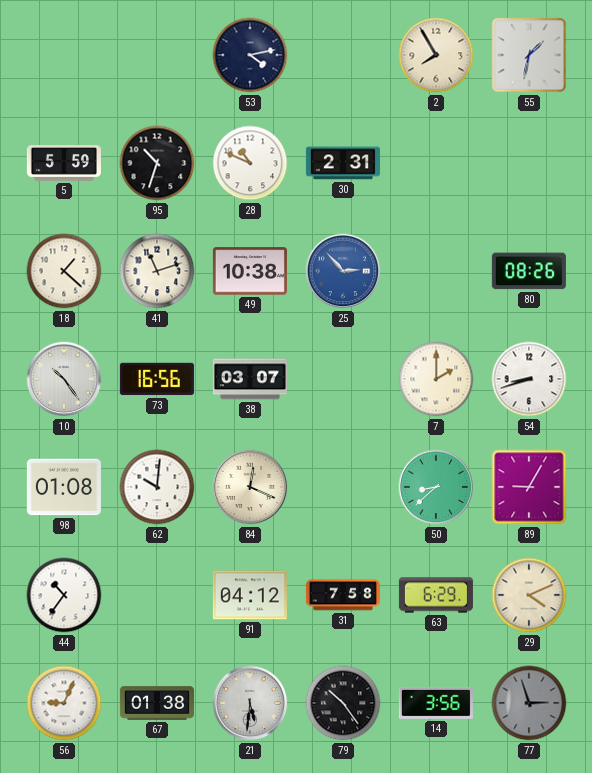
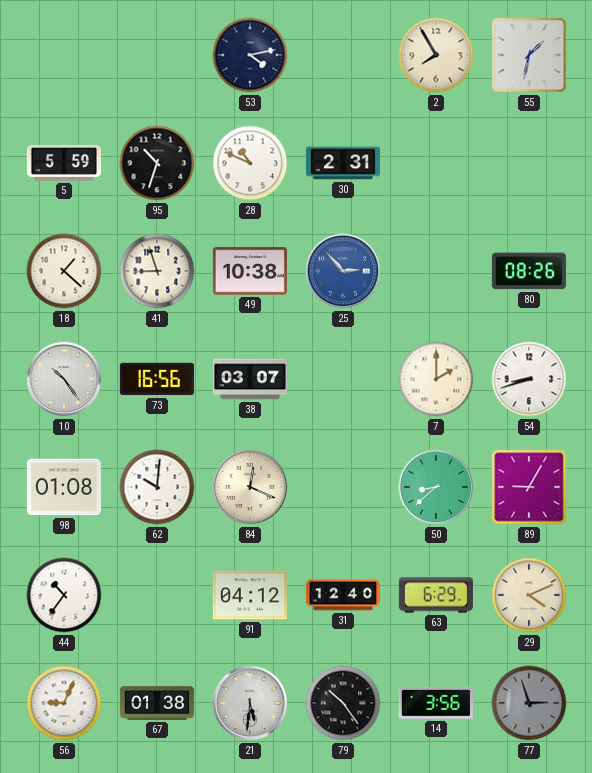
41: 11:12 -> 8:57 (157, 271)
31: 7:58 -> 12:40 (343, 595)
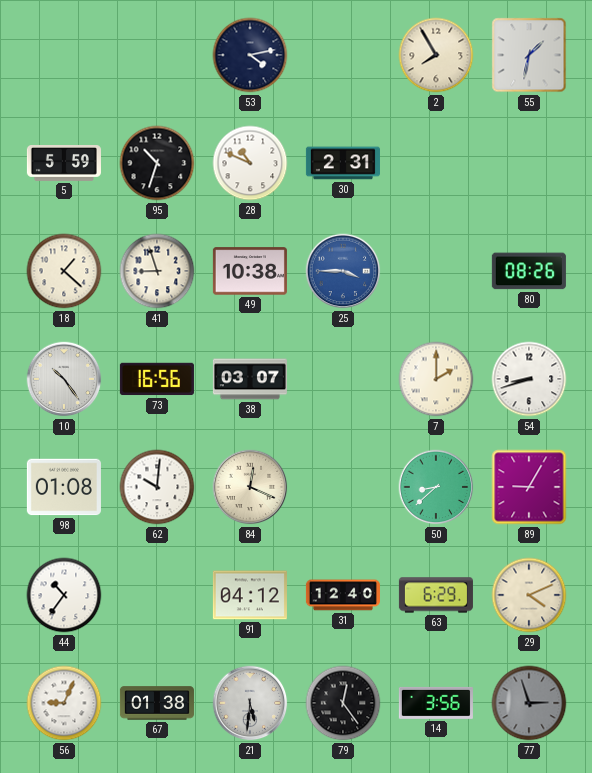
25: 2:53 -> 3:45 (343, 271)
79: 10:24 -> 12:24 (343, 703)
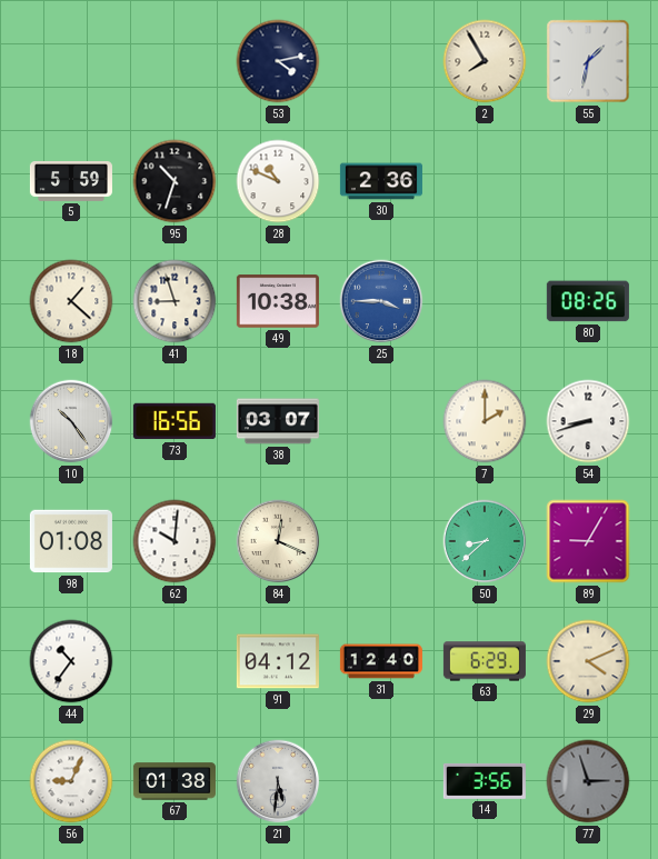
30: 2:31 -> 2:36 (381, 181)
79: 12:24 -> none (343, 703)
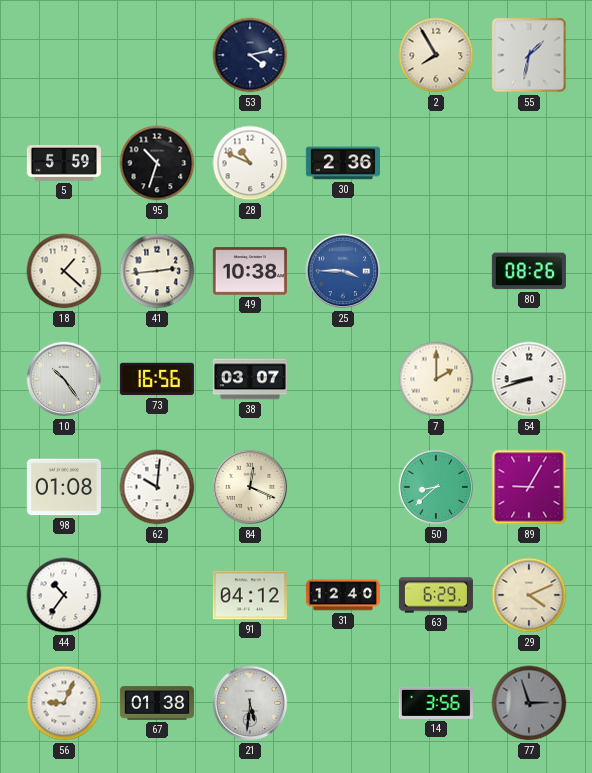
41: 8:57 -> 2:44 (157, 271)
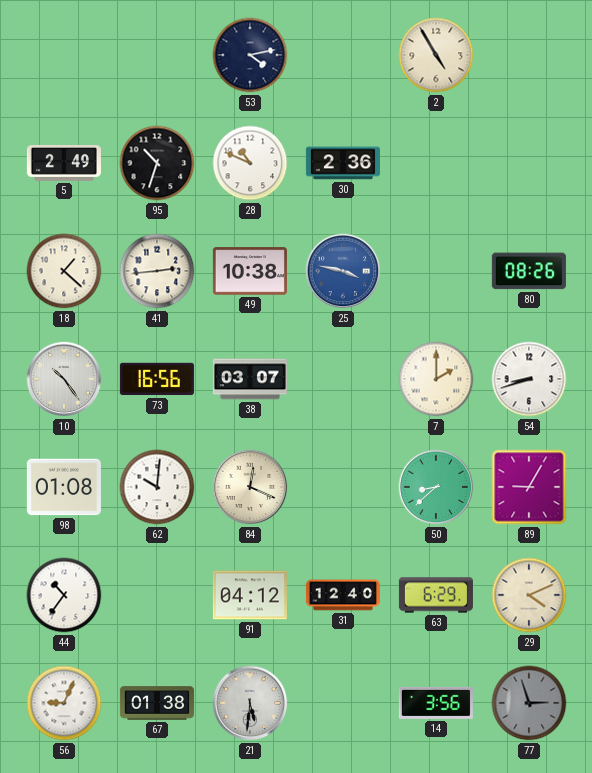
2: 7:55 -> 4:55 (436, 55)
55: 1:32 -> none (529, 55)
5: 5:59 -> 2:49 (64, 164)
25: 3:45 -> 3:47 (343, 271)
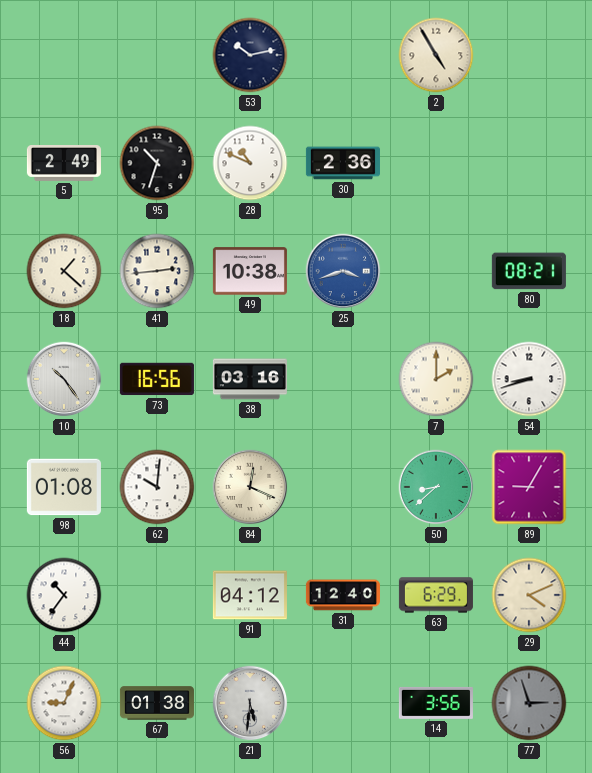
53: 4:13 -> 10:13 (250, 55)
25: 3:47 -> 3:42 (343, 271)
80: 08:26 -> 08:21 (529, 271)
38: 03:07 -> 03:16 (250, 379)
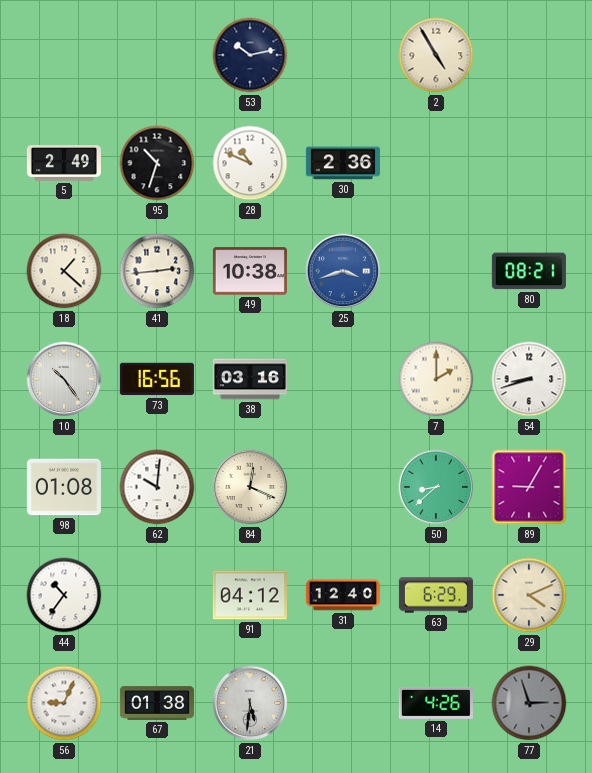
14: 3:56 -> 4:26 (436, 703)
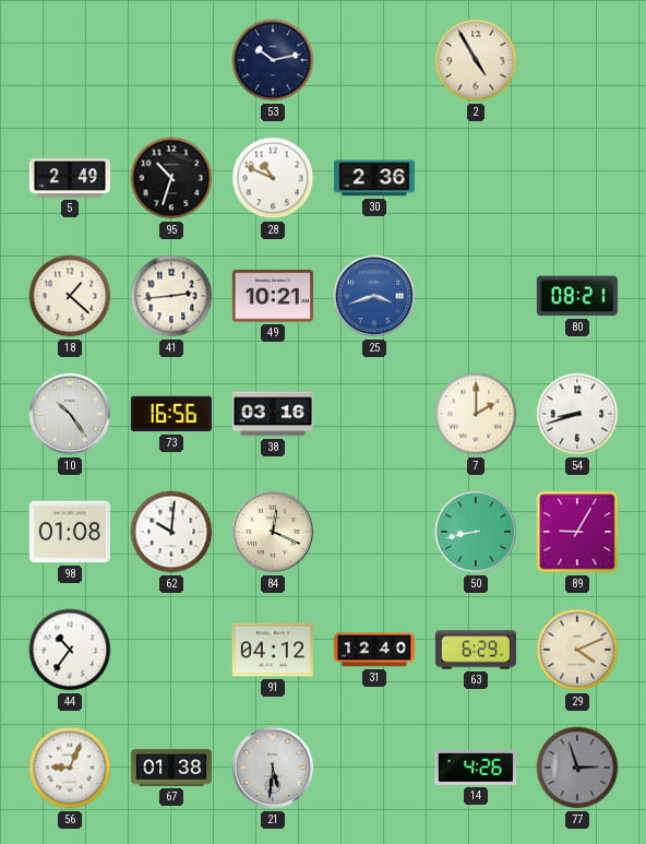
49: 10:38 -> 10:21 (273, 296)
50: 8:38 -> 8:43 (476, 532)
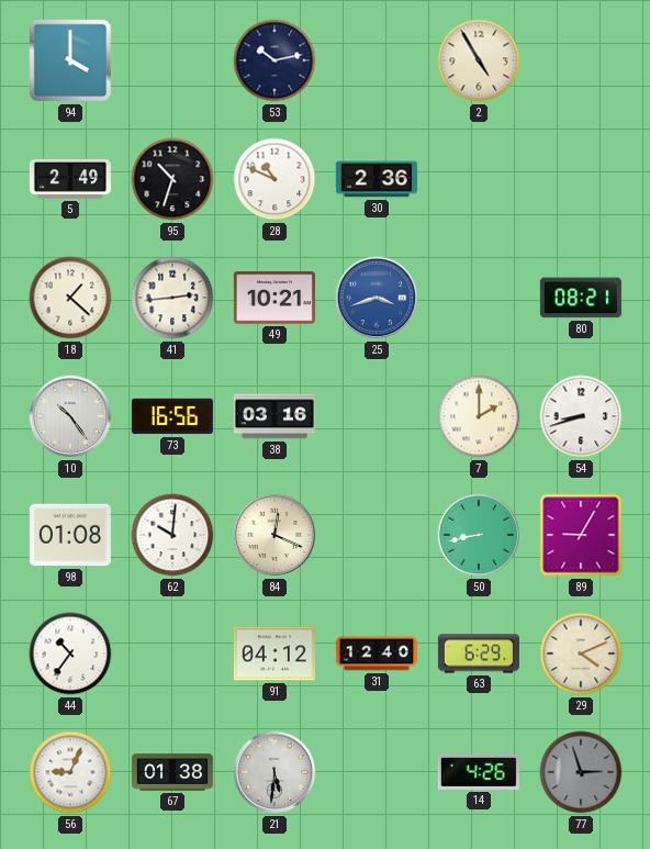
94: none -> 4:00 (70, 60)
